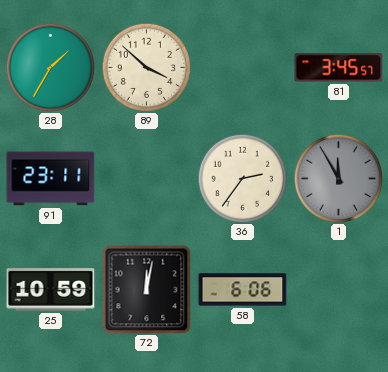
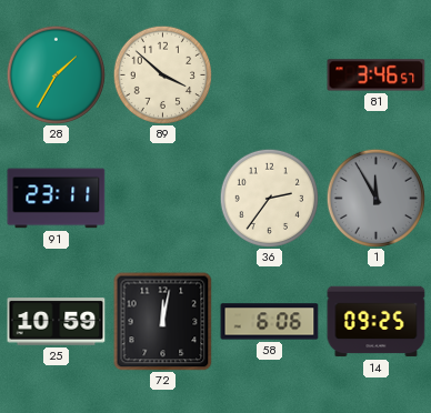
81: 3:45 -> 3:46 (377, 75)
14: none -> 09:25 (377, 322)
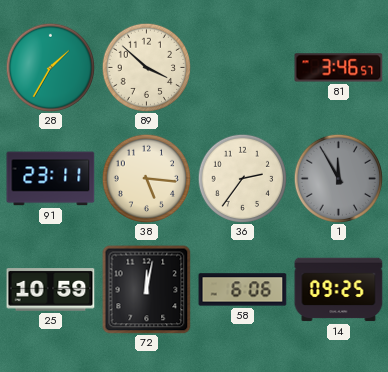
38: none -> 5:16 (146, 178)
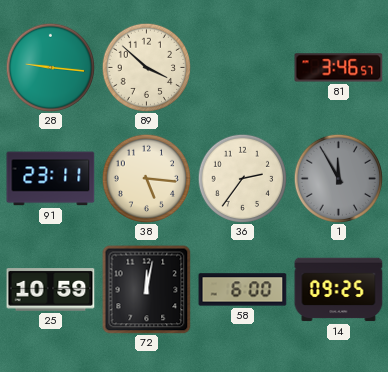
28: 1:35 -> 9:16 (50, 67)
58: 6:06 -> 6:00 (243, 290)
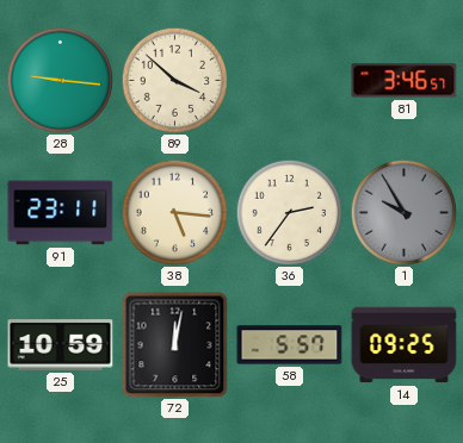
1: 11:55 -> 9:55 (403, 212)
58: 6:00 -> 5:57 (290, 345)
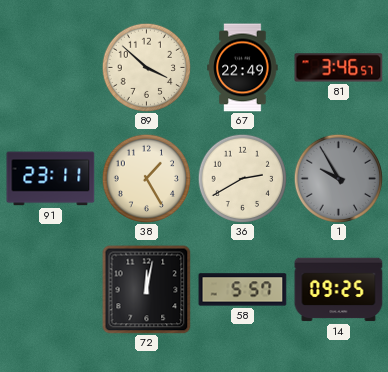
28: 9:16 -> none (60, 80)
67: none -> 22:49 (243, 68)
38: 5:16 -> 1:25 (146, 178)
36: 2:36 -> 2:40 (242, 178)
25: 10:59 -> none (61, 345)
